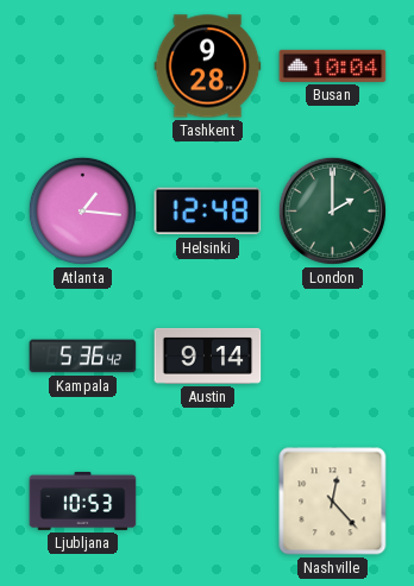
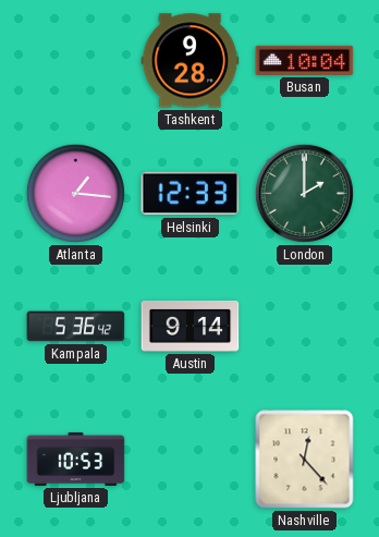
Helsinki: 12:48 -> 12:33 (191, 194)
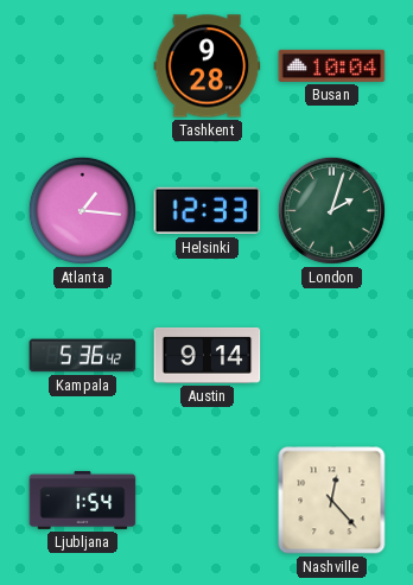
London: 2:00 -> 2:03 (331, 210)
Ljubljana: 10:53 -> 1:54 (83, 500)
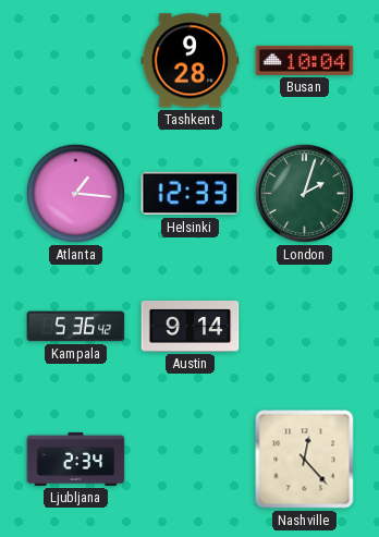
Ljubljana: 1:54 -> 2:34 (76, 459)
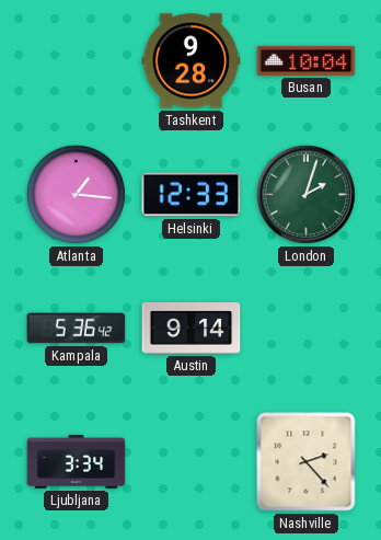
Ljubljana: 2:34 -> 3:34 (77, 461)
Nashville: 12:23 -> 2:23 (307, 462)
